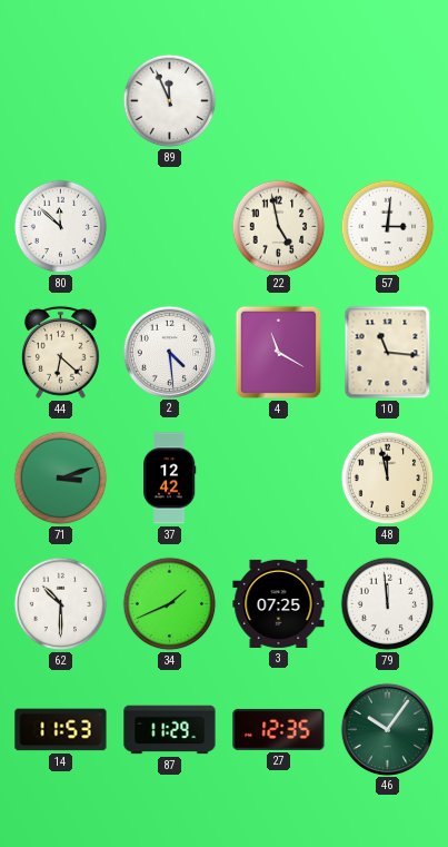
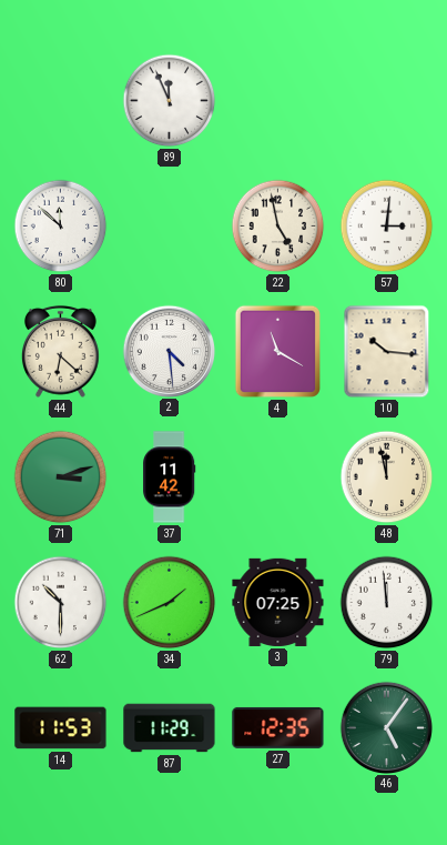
10: 11:16 -> 10:16 (387, 352)
37: 12:42 -> 11:42 (170, 477)
46: 10:06 -> 5:06 (386, 727)
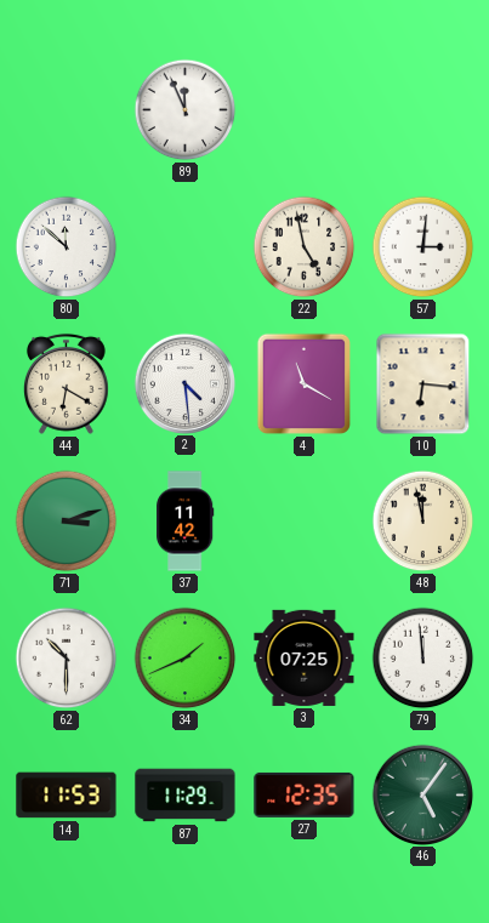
44: 6:22 -> 6:20 (67, 383)
10: 10:16 -> 6:16 (423, 384)
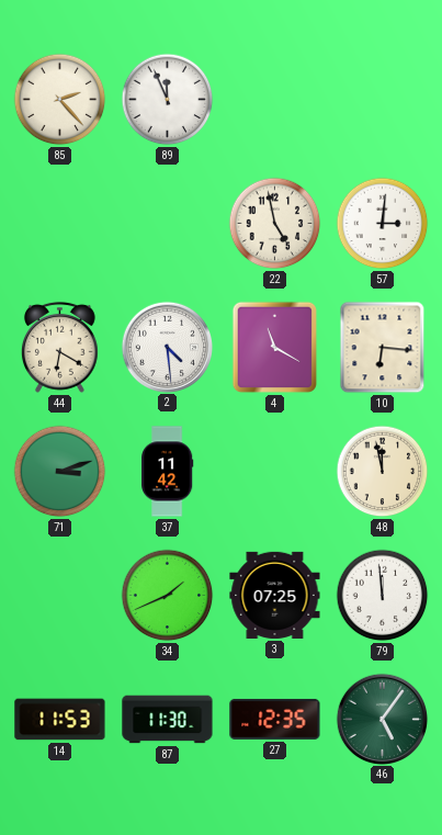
85: none -> 2:23 (60, 100)
80: 11:52 -> none (67, 247)
62: 10:30 -> none (67, 659)
87: 11:29 -> 11:30 (168, 720)
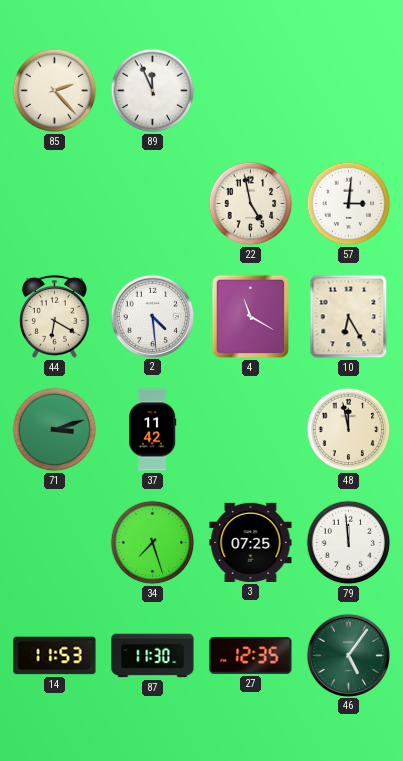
10: 6:16 -> 6:25 (349, 317)
34: 1:41 -> 7:27 (153, 543)
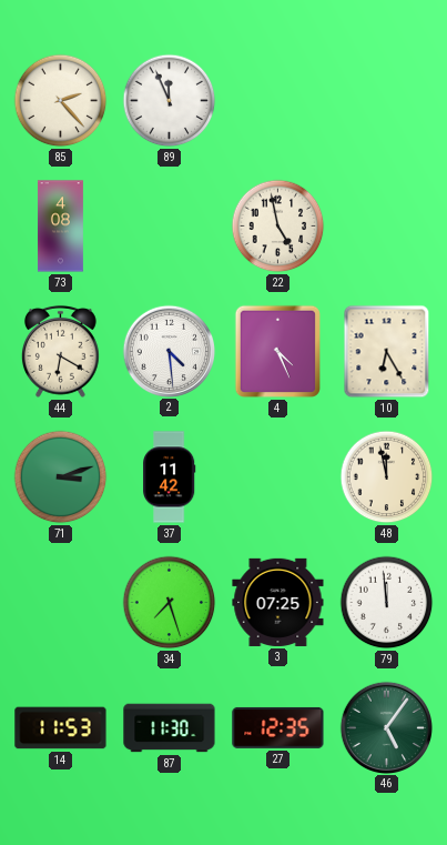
73: none -> 4:08 (60, 227)
57: 3:01 -> none (349, 204)
4: 11:20 -> 4:26 (277, 351)
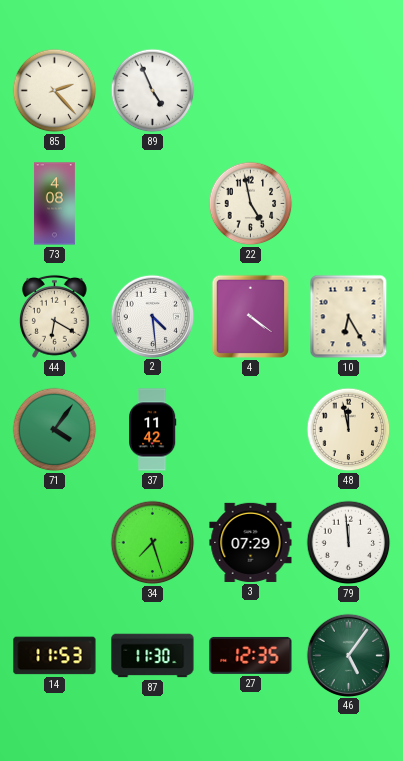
89: 11:56 -> 4:56 (153, 91)
4: 4:26 -> 4:21 (250, 316)
71: 3:12 -> 4:06 (55, 430)
3: 07:25 -> 07:29 (251, 542)
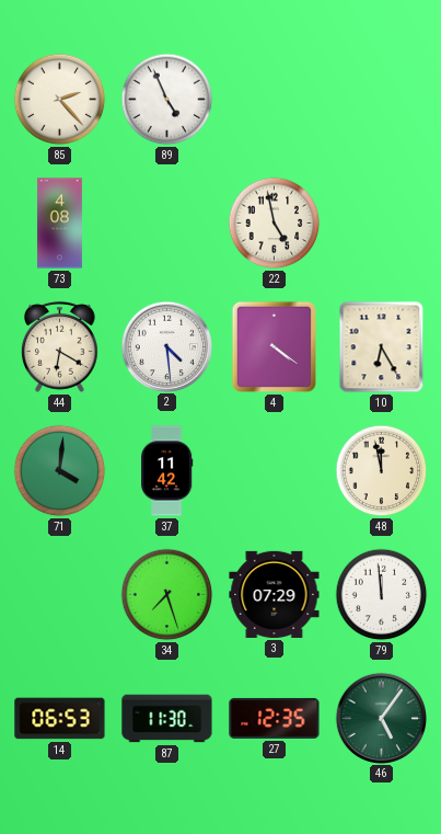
71: 4:06 -> 4:01 (60, 471)
14: 11:53 -> 06:53 (60, 719)
